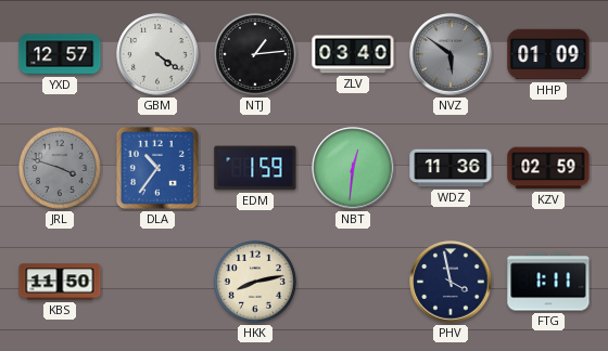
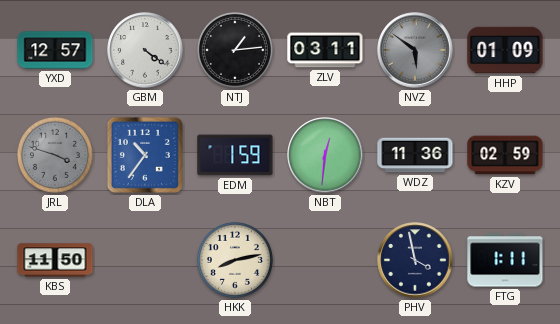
ZLV: 03:40 -> 03:11 (325, 50)
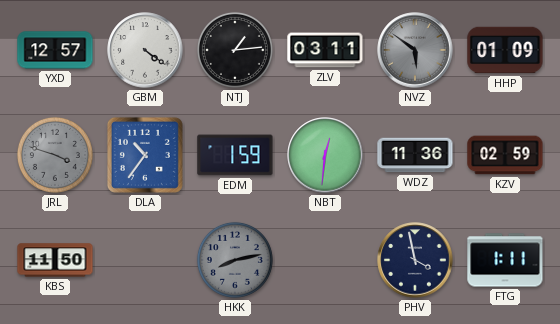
HKK dial: cream -> grey (235, 260)
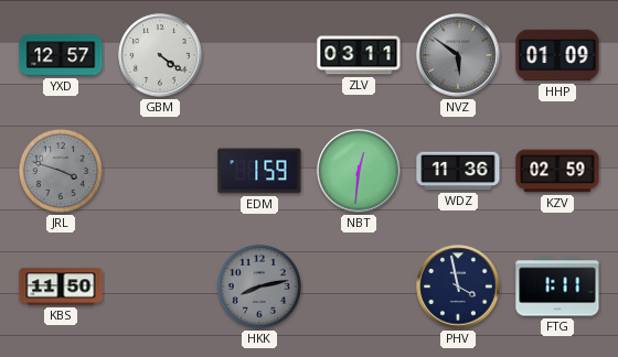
NTJ: 1:14 -> none (235, 50)
DLA: 10:36 -> none (145, 155)
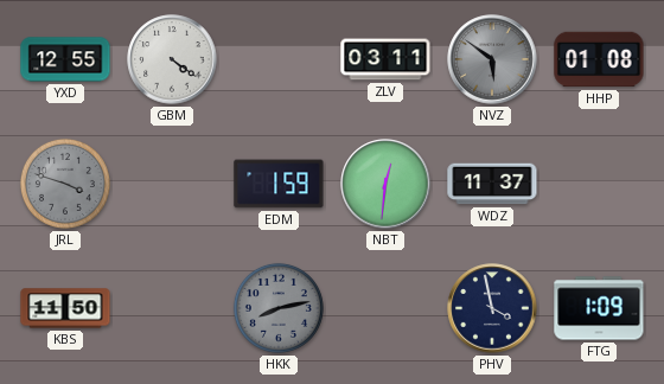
YXD: 12:57 -> 12:55 (65, 59)
HHP: 01:09 -> 01:08 (599, 59)
WDZ: 11:36 -> 11:37 (492, 184)
KZV: 02:59 -> none (557, 171)
FTG: 1:11 -> 1:09 (599, 308)
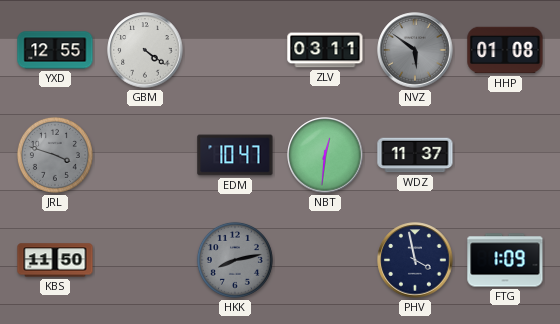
EDM: 1:59 -> 10:47 (235, 155)
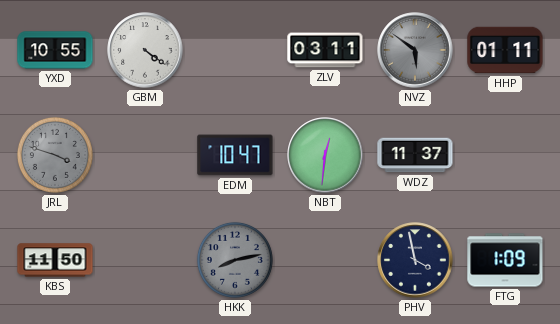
YXD: 12:55 -> 10:55 (55, 50)
HHP: 01:08 -> 01:11 (505, 50)
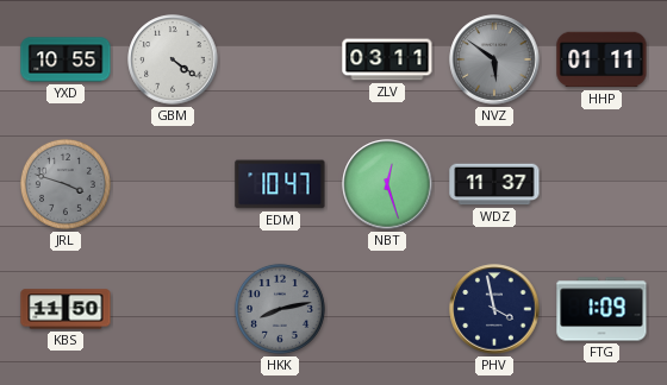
NBT: 12:31 -> 12:27 (387, 184)
